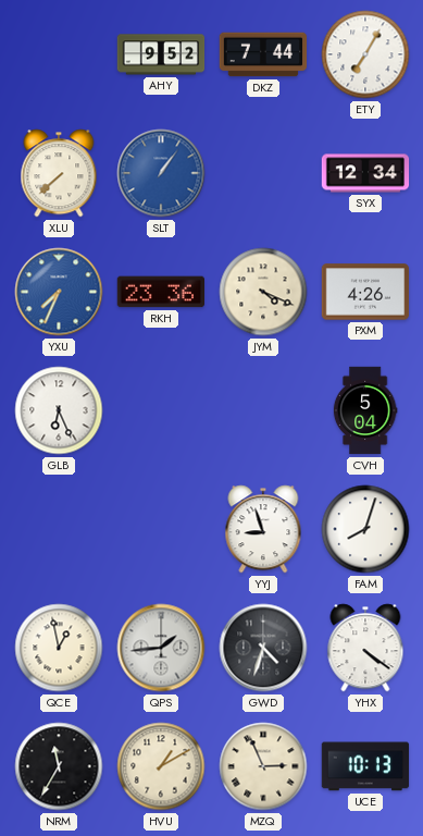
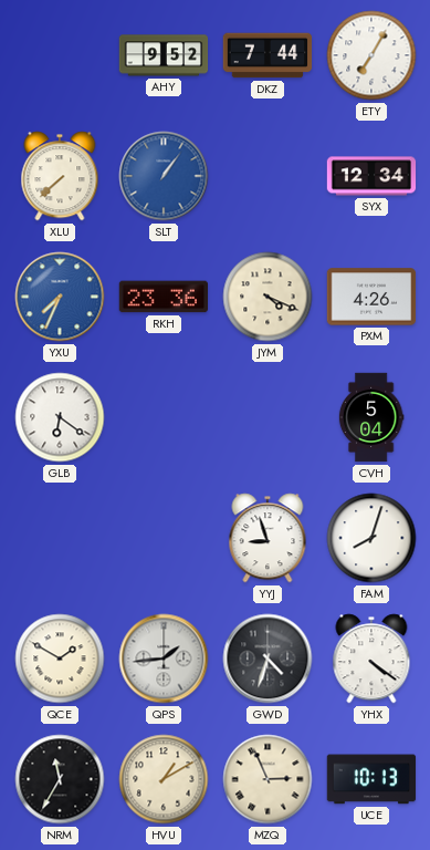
GLB: 6:26 -> 6:21 (60, 417)
QCE: 12:58 -> 1:50 (60, 659)
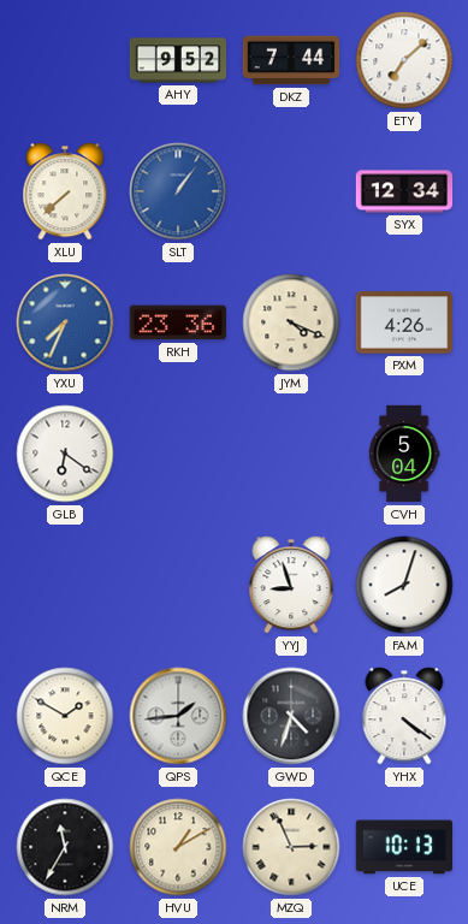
ETY: 7:05 -> 7:08 (404, 60)
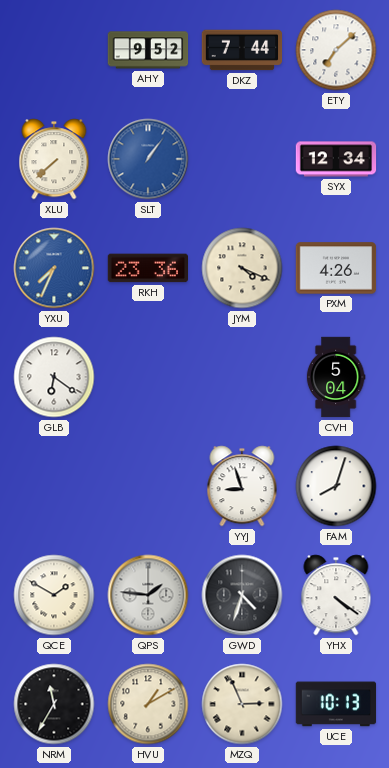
QPS: 1:44 -> 1:46 (148, 595)
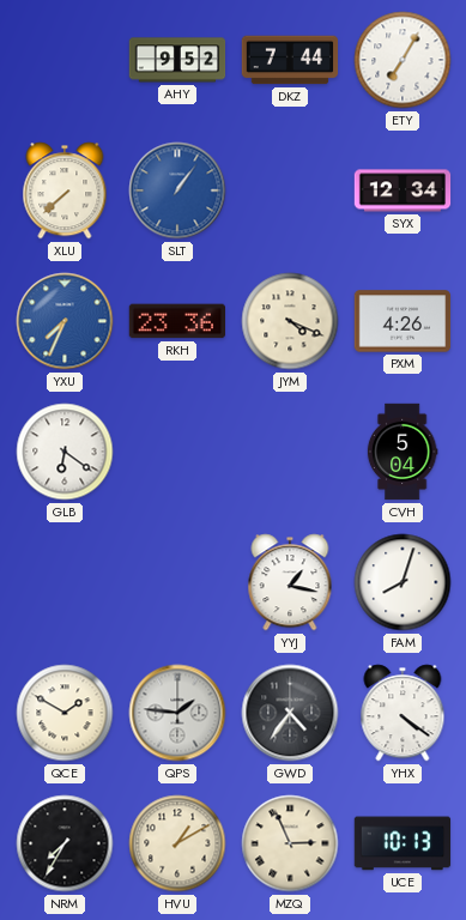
ETY: 7:08 -> 7:05 (403, 60)
YYJ: 8:57 -> 1:17 (290, 582)
GWD: 4:33 -> 4:36 (290, 713)
NRM: 11:35 -> 7:35 (65, 843)
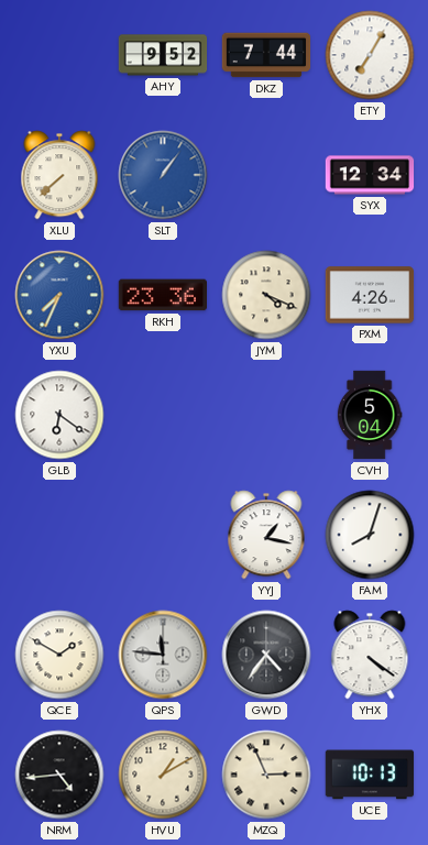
QPS: 1:46 -> 11:46 (163, 655)
NRM: 7:35 -> 4:44 (59, 775)
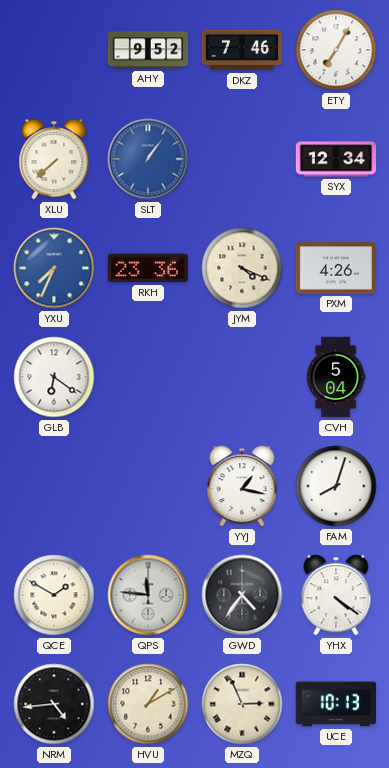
DKZ: 7:44 -> 7:46 (242, 50)
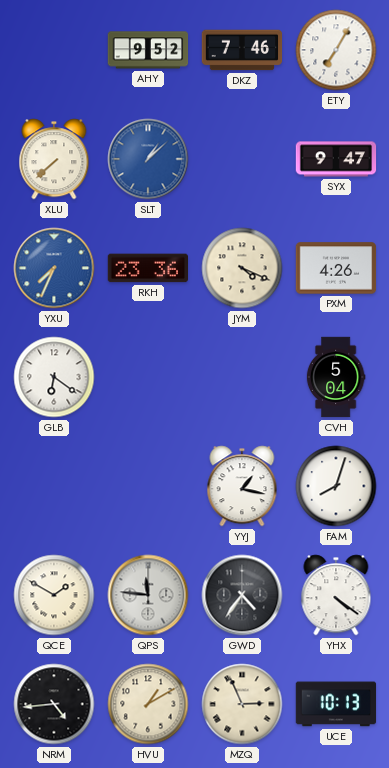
SLT: 1:06 -> 1:08 (148, 159)
SYX: 12:34 -> 9:47 (336, 159)
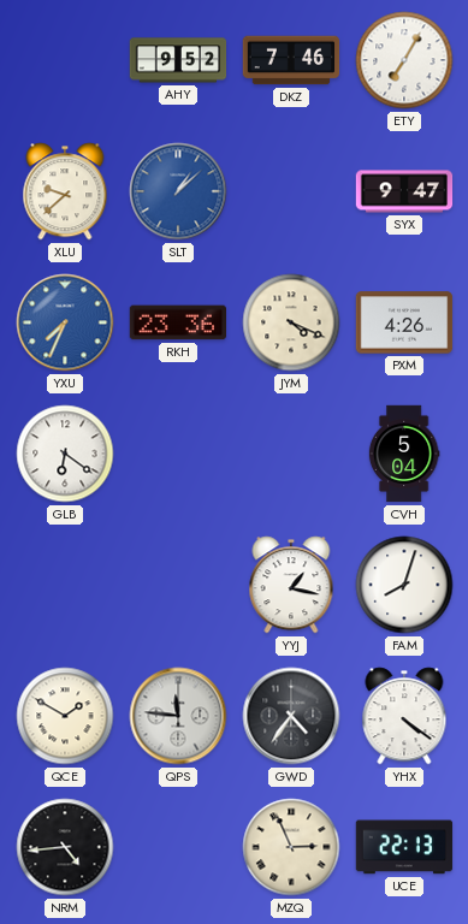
XLU: 7:38 -> 9:38 (65, 191)
HVU: 1:10 -> none (148, 704)
UCE: 10:13 -> 22:13 (404, 847)
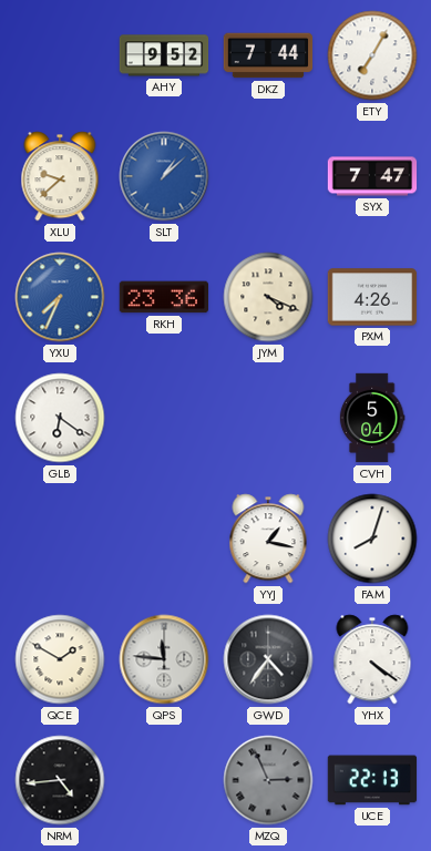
DKZ: 7:46 -> 7:44 (268, 55)
SYX: 9:47 -> 7:47 (372, 176)
MZQ dial: cream -> grey (268, 780)
